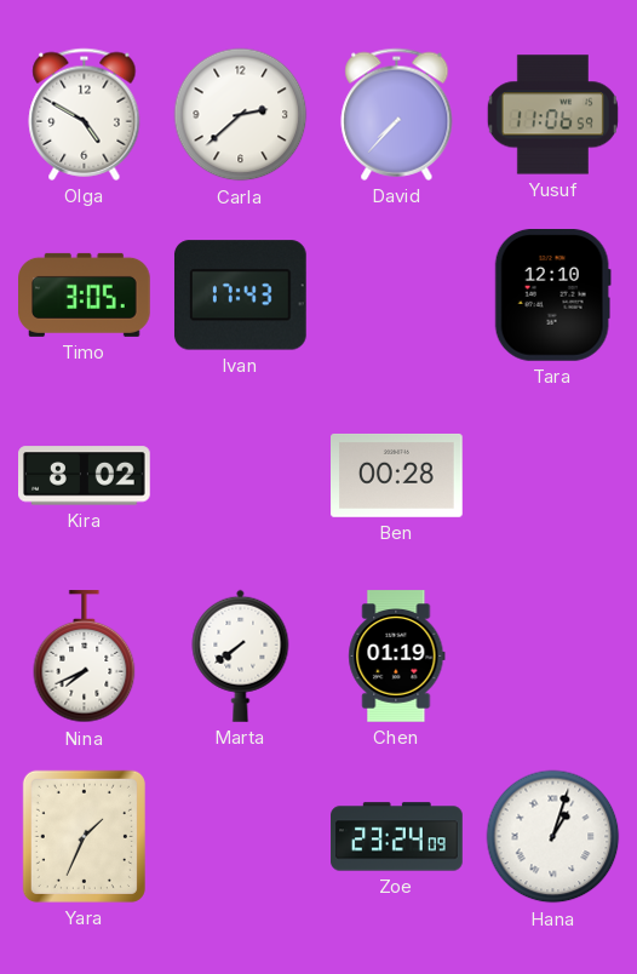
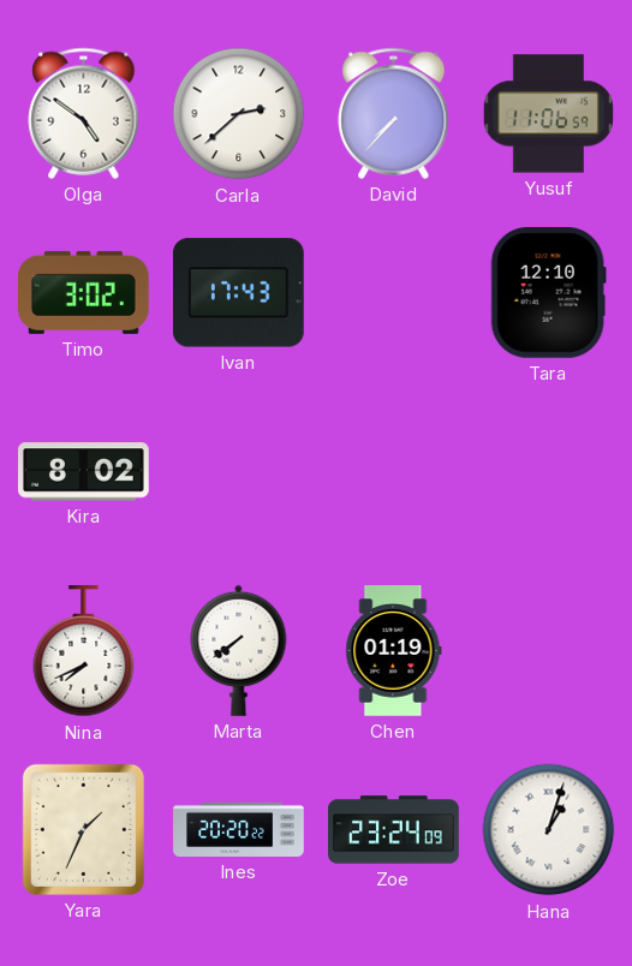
Olga: 4:50 -> 4:51 (84, 113)
Timo: 3:05 -> 3:02 (84, 292)
Ben: 00:28 -> none (397, 475)
Ines: none -> 20:20 (239, 829)
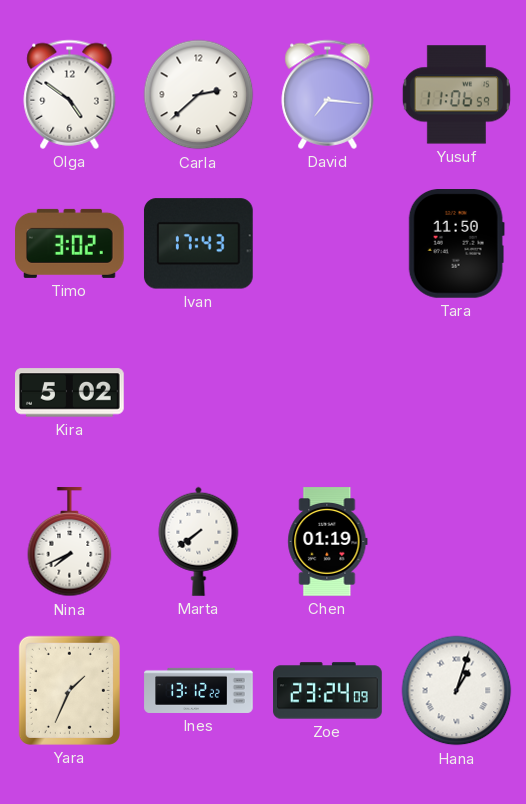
David: 7:37 -> 7:16 (328, 94)
Tara: 12:10 -> 11:50 (456, 244)
Kira: 8:02 -> 5:02 (70, 393)
Ines: 20:20 -> 13:12 (199, 690)
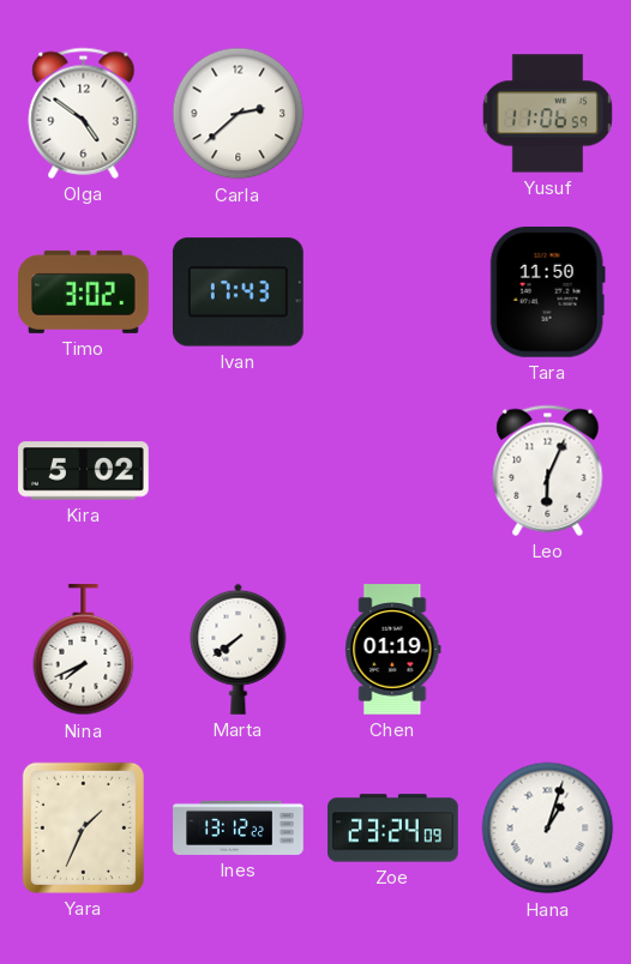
David: 7:16 -> none (328, 94)
Leo: none -> 6:04 (548, 470)
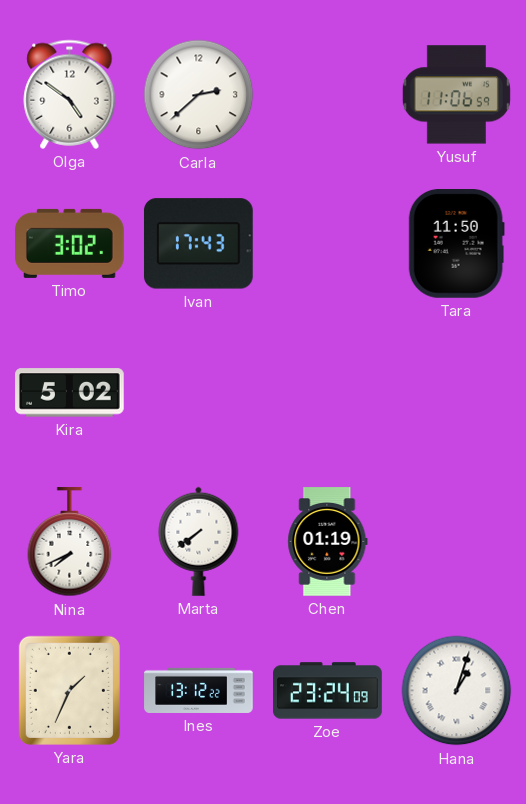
Leo: 6:04 -> none (548, 470)
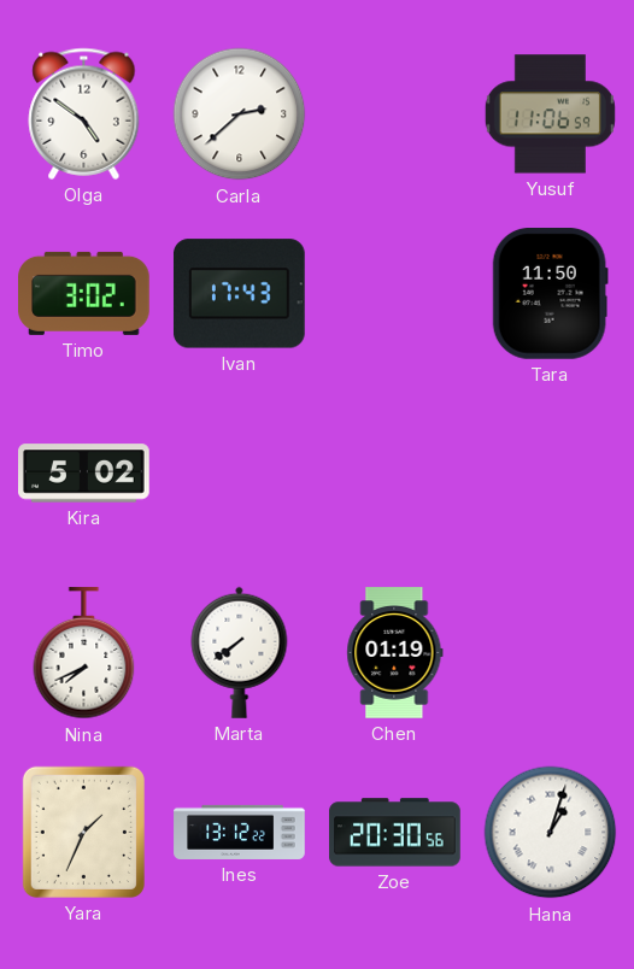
Zoe: 23:24 -> 20:30 (395, 833)
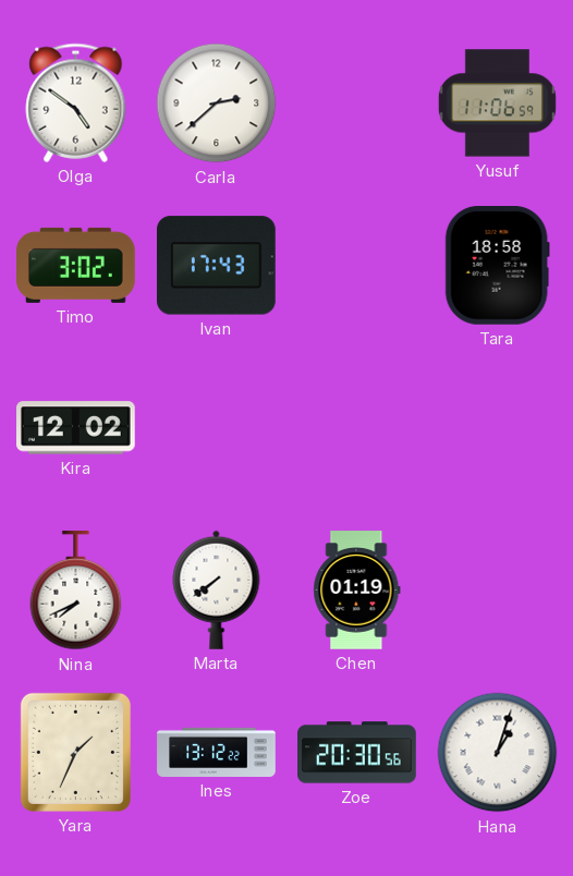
Tara: 11:50 -> 18:58 (497, 266)
Kira: 5:02 -> 12:02 (76, 428)
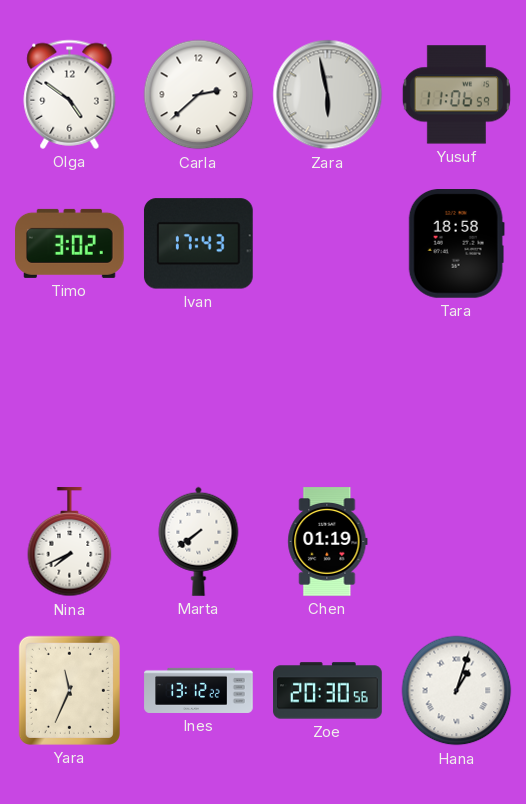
Zara: none -> 5:58 (328, 95)
Kira: 12:02 -> none (76, 428)
Yara: 1:34 -> 11:34 (69, 690)
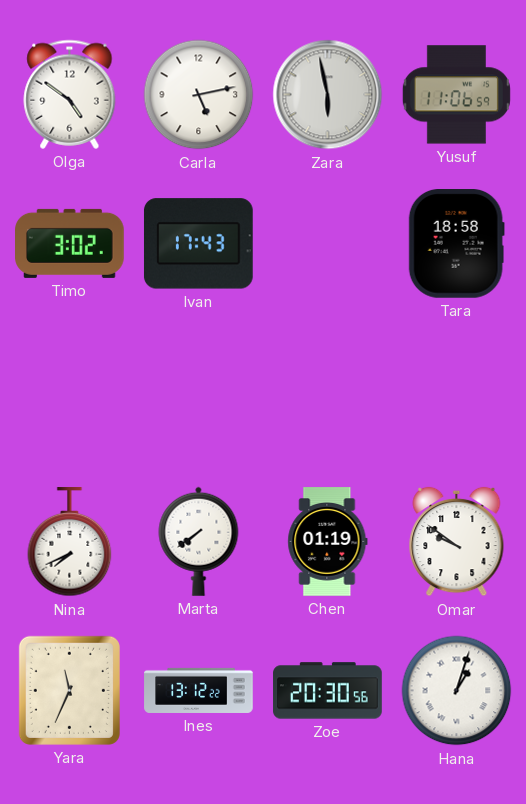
Carla: 2:38 -> 5:13 (199, 95)
Omar: none -> 9:51 (457, 542)
